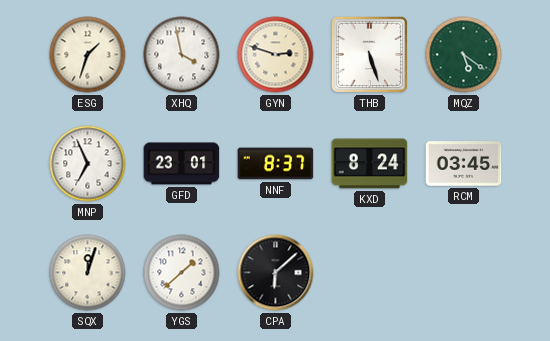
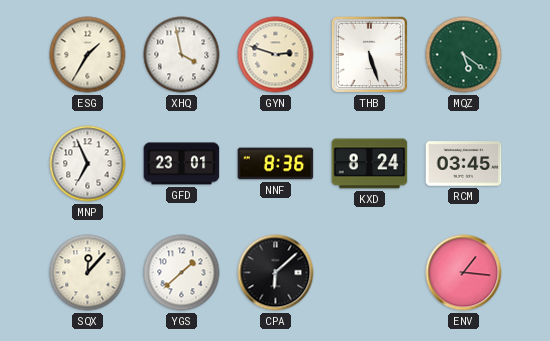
ESG: 1:33 -> 1:35 (88, 55)
NNF: 8:37 -> 8:36 (276, 164)
SQX: 12:03 -> 12:07 (88, 273)
ENV: none -> 1:16 (464, 273)
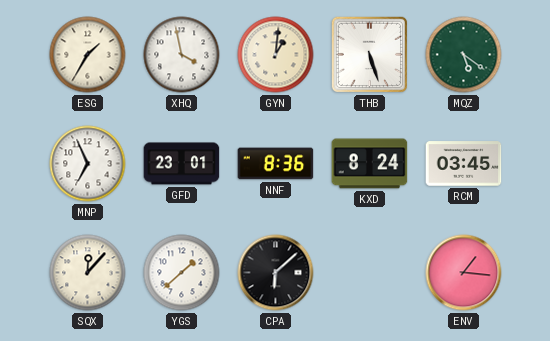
GYN: 2:48 -> 1:01 (276, 55)
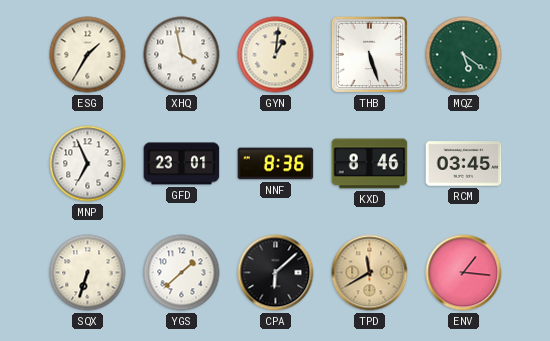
KXD: 8:24 -> 8:46 (370, 164)
SQX: 12:07 -> 6:33 (88, 273)
TPD: none -> 11:40 (370, 273)
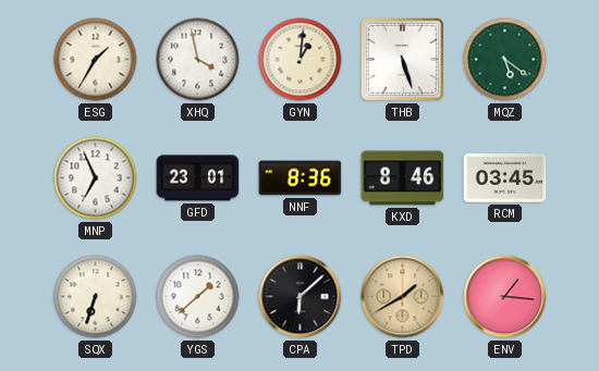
TPD: 11:40 -> 1:40 (403, 297)
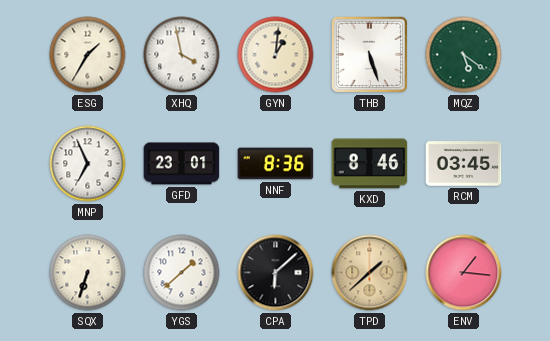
TPD: 1:40 -> 1:38 (370, 273)
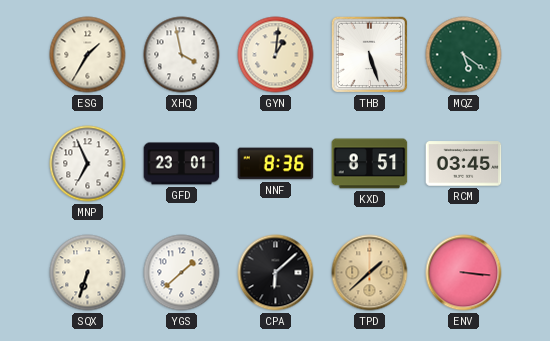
KXD: 8:46 -> 8:51 (370, 164)
ENV: 1:16 -> 3:16 (464, 273)
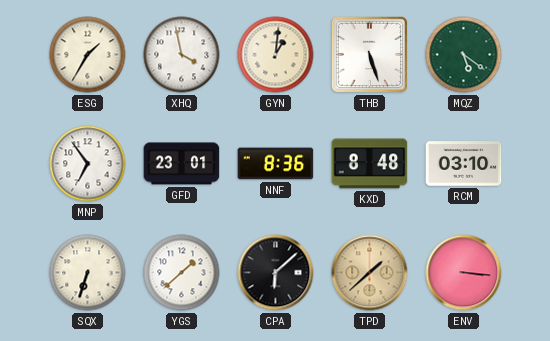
MNP: 6:56 -> 6:54 (88, 164)
KXD: 8:51 -> 8:48 (370, 164)
RCM: 03:45 -> 03:10 (464, 164)
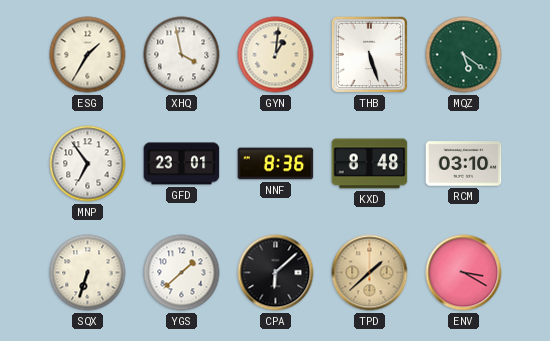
ENV: 3:16 -> 3:20 (464, 273)
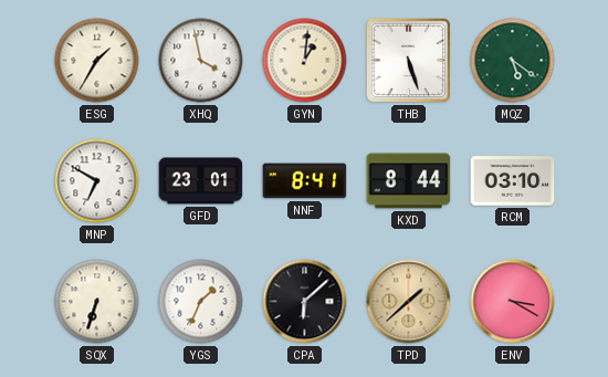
MNP: 6:54 -> 6:50 (97, 181)
NNF: 8:36 -> 8:41 (305, 181)
KXD: 8:48 -> 8:44 (409, 181)
YGS: 1:38 -> 1:34 (201, 302)
